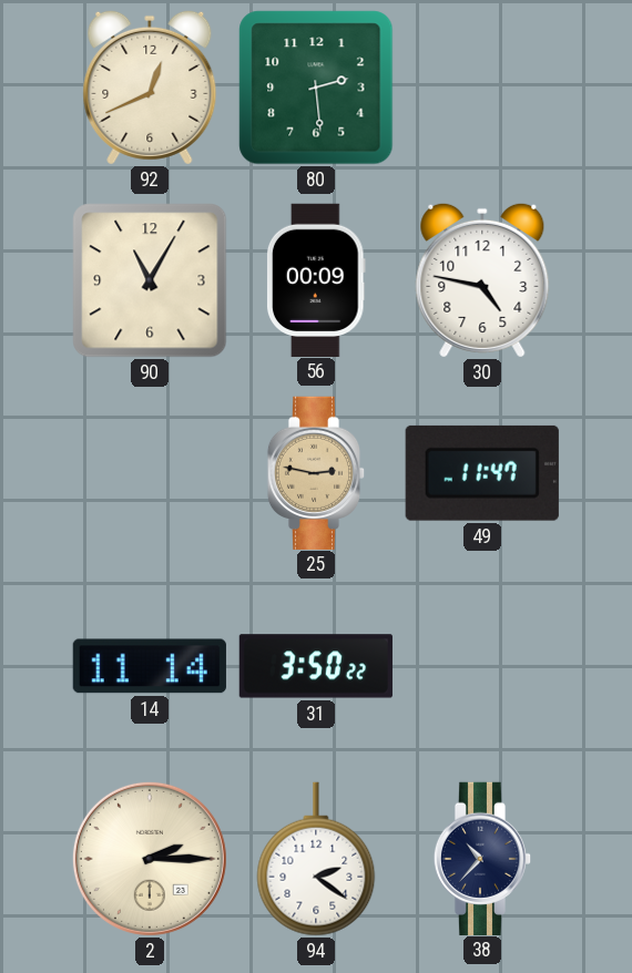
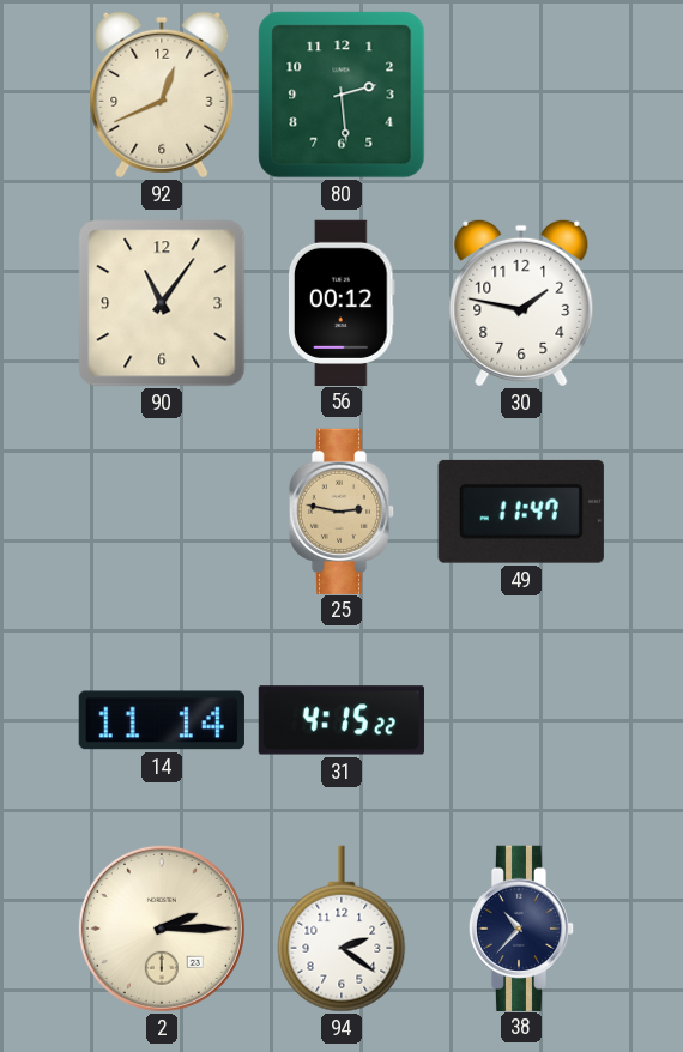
90: 11:05 -> 11:06 (162, 303)
56: 00:09 -> 00:12 (341, 302)
30: 4:47 -> 1:47 (521, 303)
31: 3:50 -> 4:15 (341, 720)
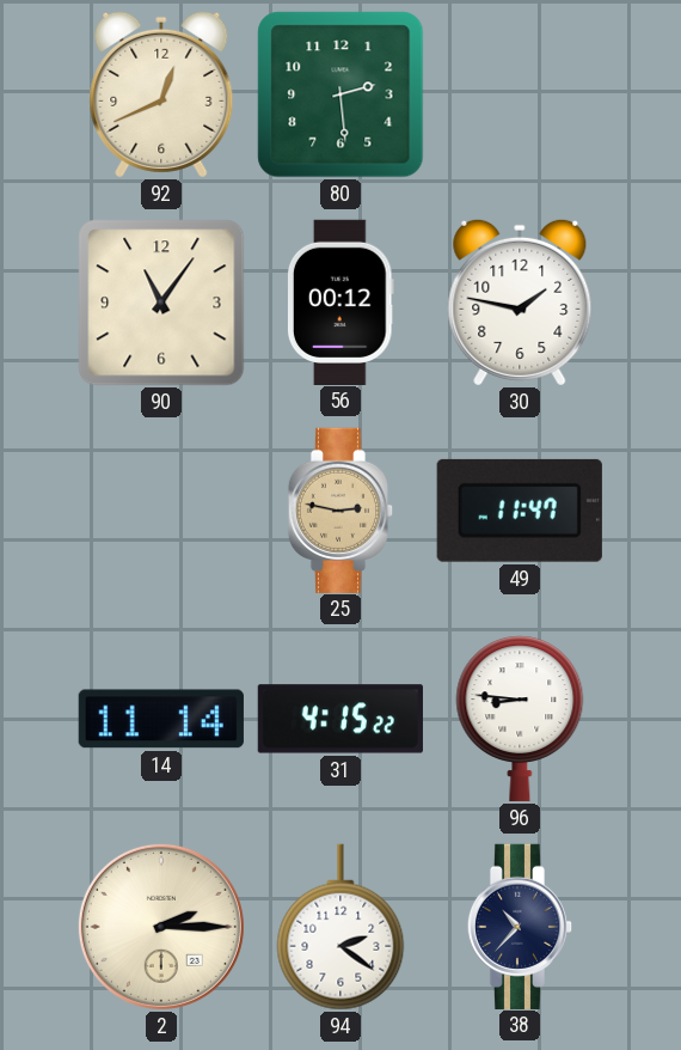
96: none -> 8:46 (520, 719)
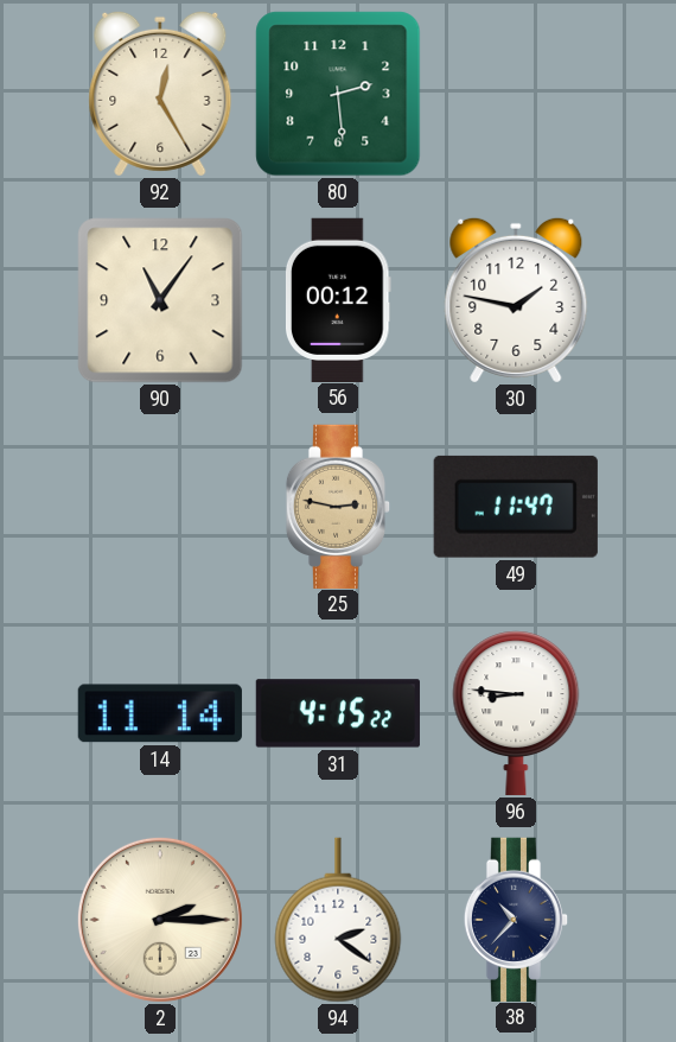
92: 12:41 -> 12:25 (160, 94)
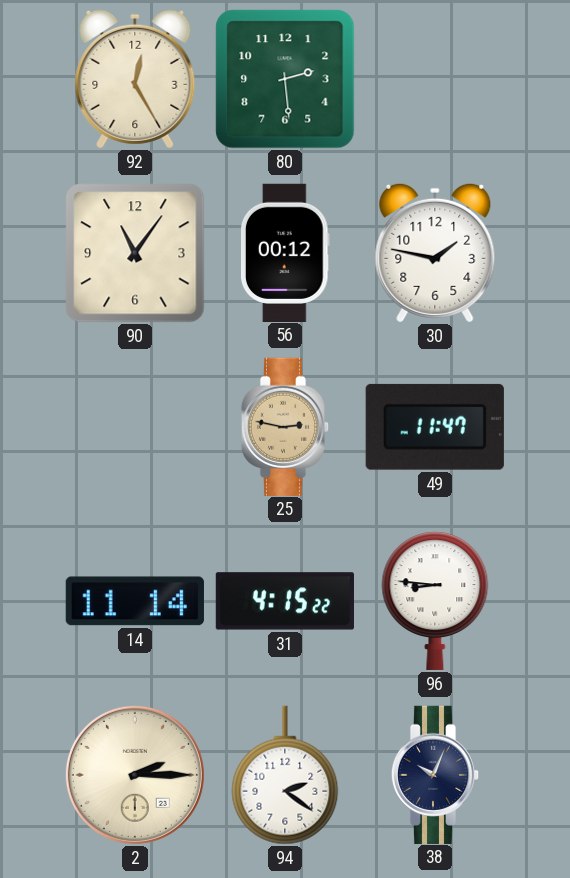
38: 10:37 -> 10:04 (435, 774)
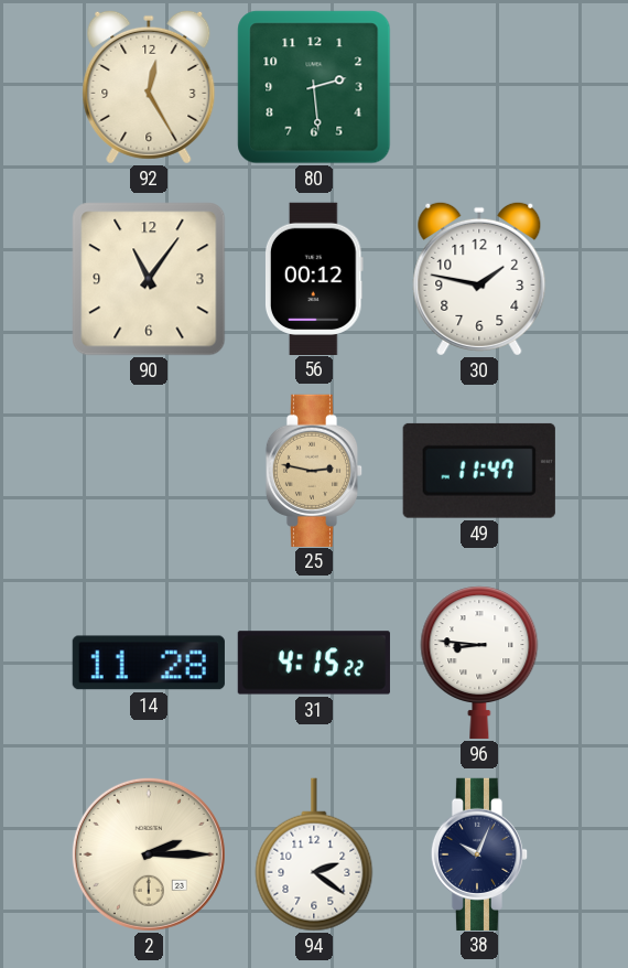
14: 11:14 -> 11:28 (149, 663)
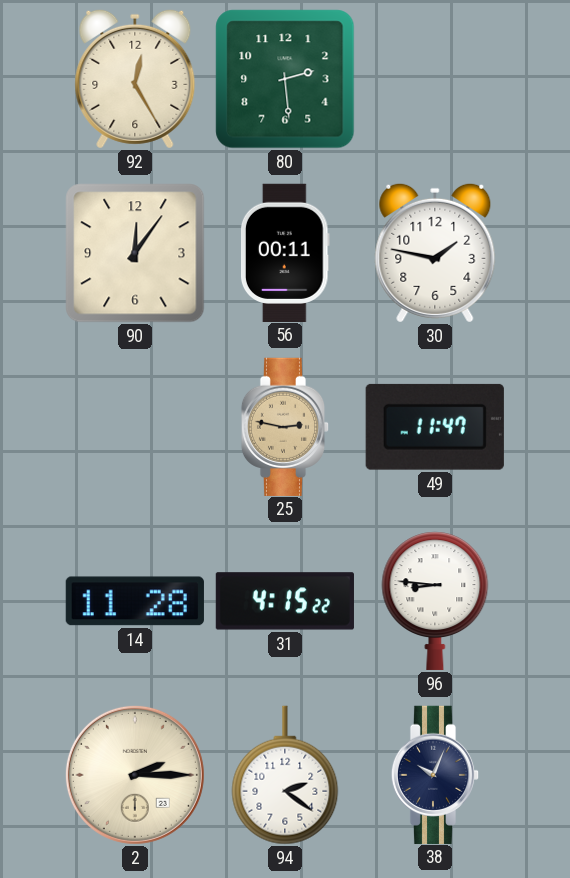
90: 11:06 -> 12:06 (135, 253)
56: 00:12 -> 00:11 (285, 252)
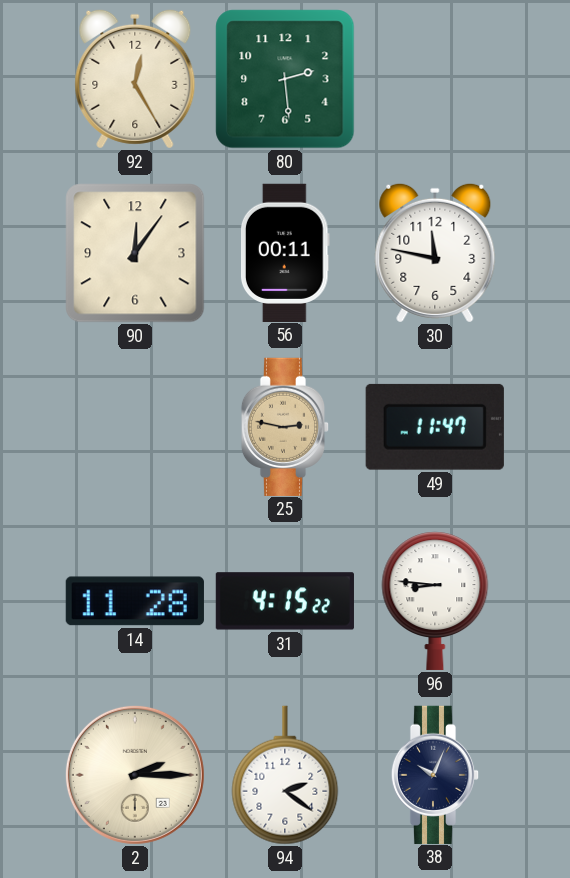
30: 1:47 -> 11:47 (435, 253)
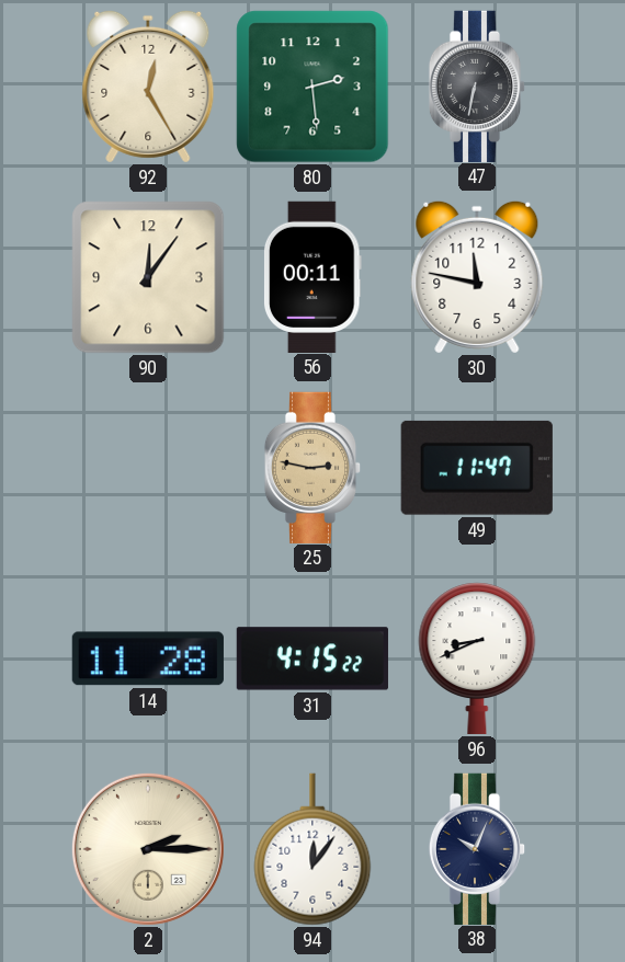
47: none -> 6:32 (477, 85)
96: 8:46 -> 8:41 (477, 658)
94: 2:21 -> 12:06 (312, 849)
